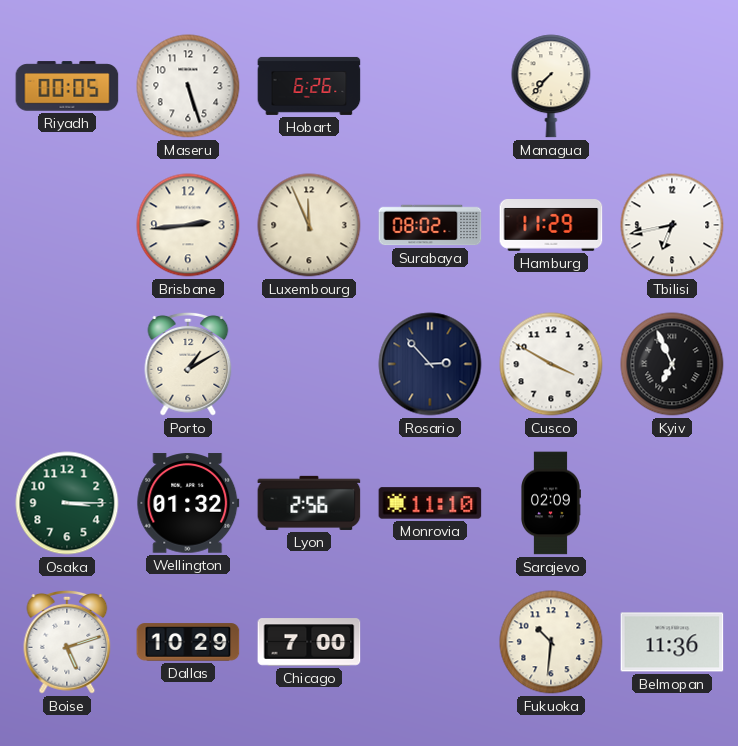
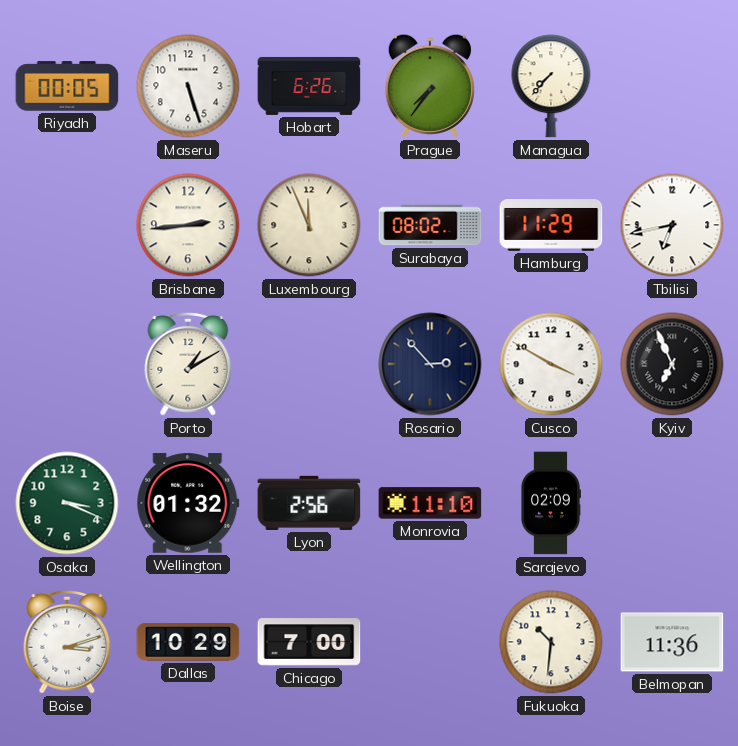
Prague: none -> 7:36 (430, 86)
Osaka: 3:15 -> 3:19 (67, 503)
Boise: 5:12 -> 3:12 (67, 642)
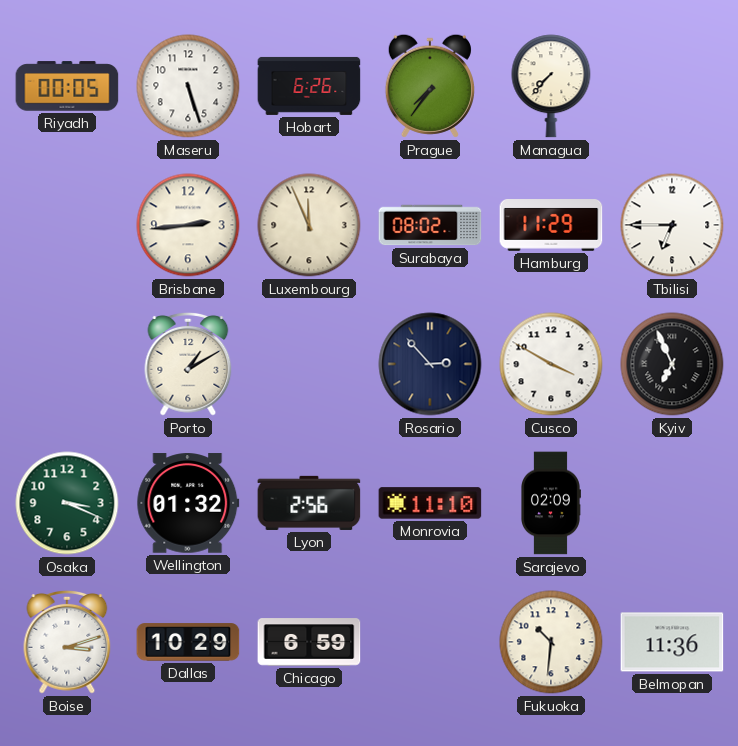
Tbilisi: 6:43 -> 6:45 (672, 225)
Chicago: 7:00 -> 6:59 (309, 642)
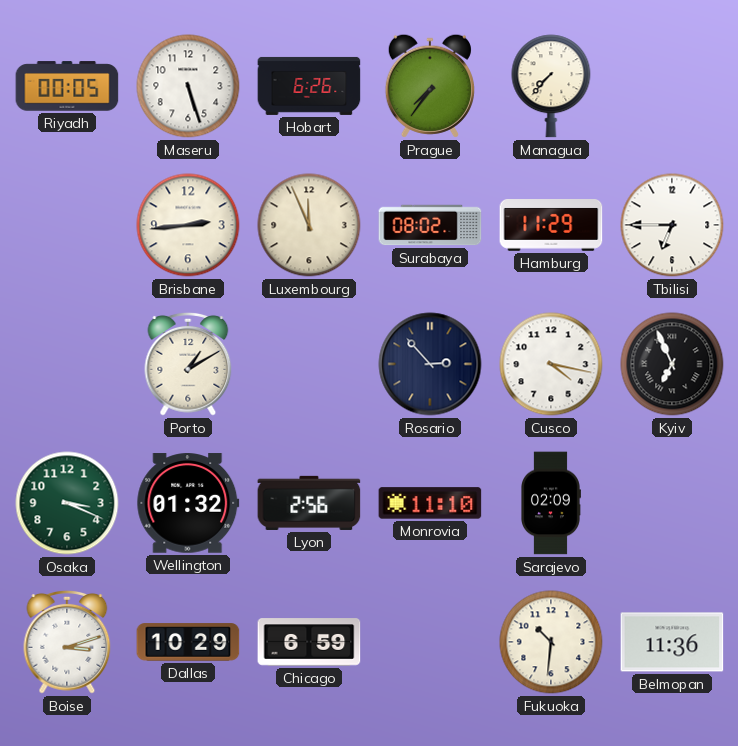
Cusco: 3:50 -> 4:17 (551, 364)
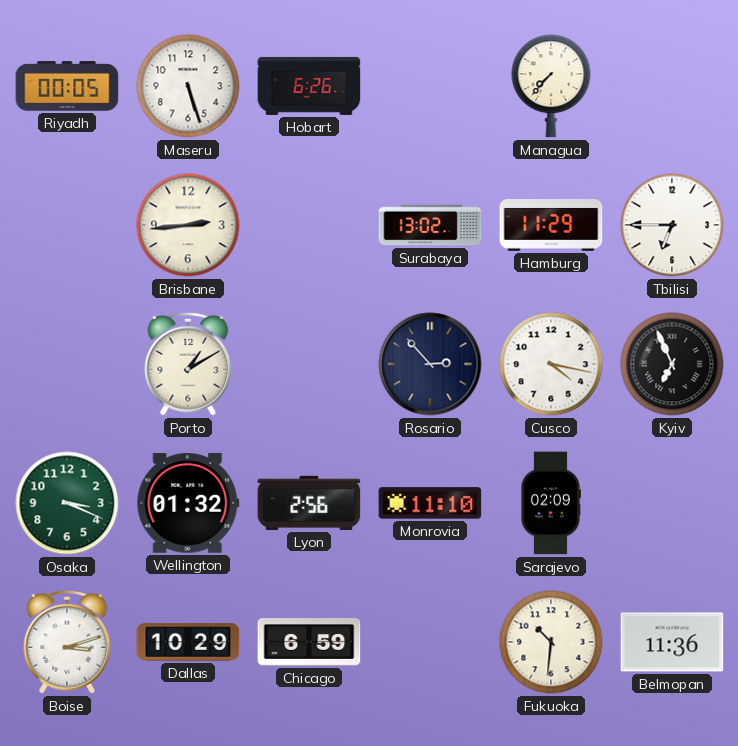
Prague: 7:36 -> none (430, 86)
Luxembourg: 11:56 -> none (309, 225)
Surabaya: 08:02 -> 13:02 (430, 225)
